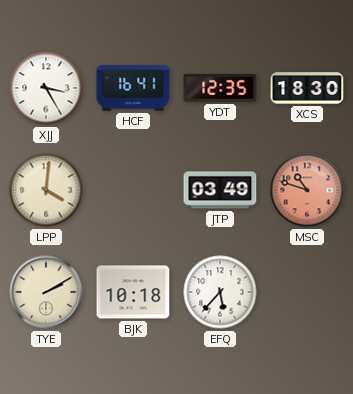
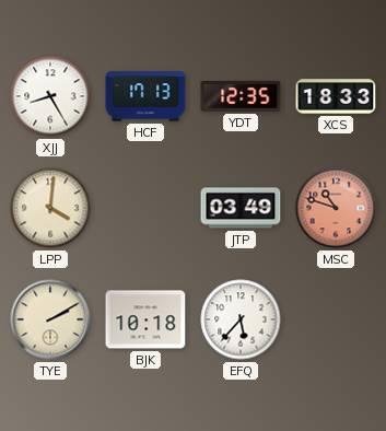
XJJ: 3:25 -> 8:25 (50, 96)
HCF: 16:41 -> 17:13 (145, 96)
XCS: 18:30 -> 18:33 (336, 96)
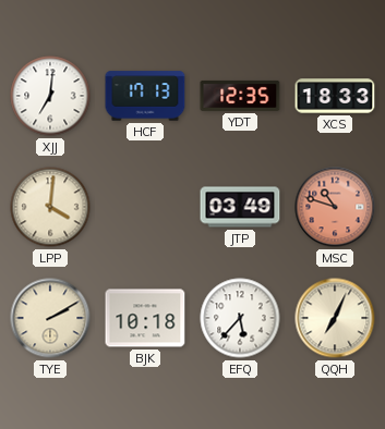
XJJ: 8:25 -> 7:01 (50, 96)
QQH: none -> 7:04 (335, 318)
